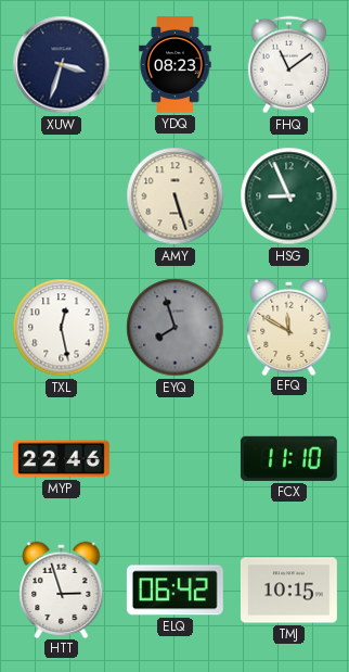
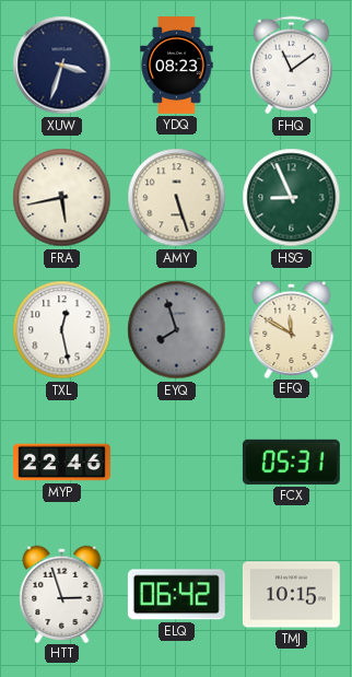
FRA: none -> 5:43 (62, 198)
FCX: 11:10 -> 05:31 (291, 462)
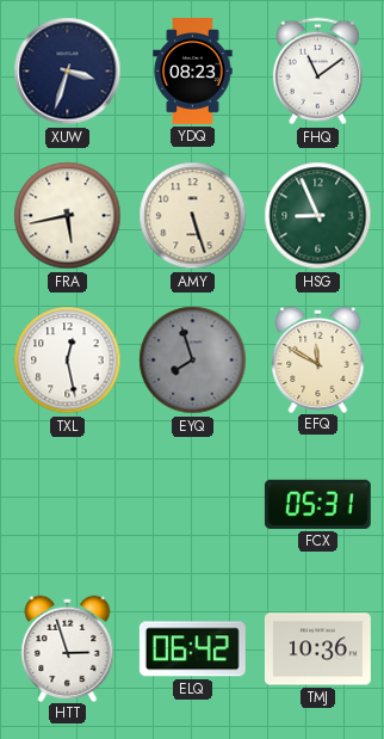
MYP: 22:46 -> none (62, 463)
TMJ: 10:15 -> 10:36 (318, 649)
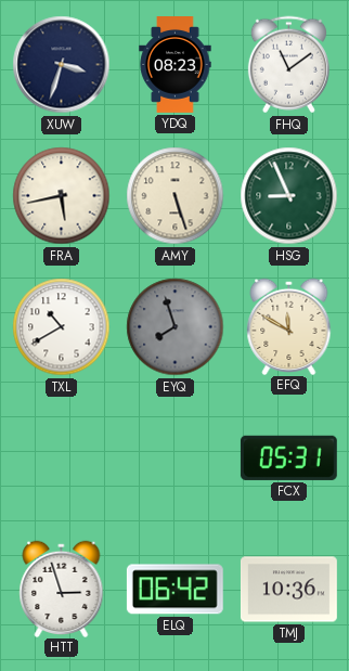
TXL: 12:28 -> 10:40 (62, 327)
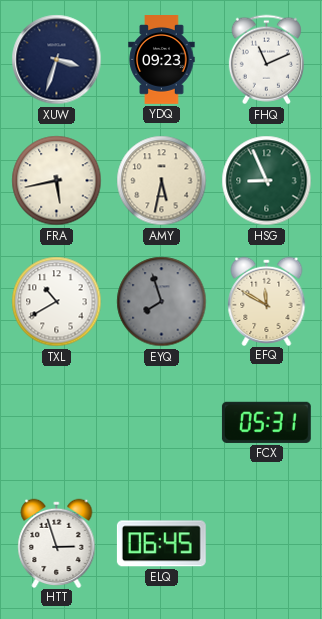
YDQ: 08:23 -> 09:23 (162, 60)
FHQ: 11:09 -> 11:11 (266, 60)
AMY: 5:27 -> 5:32 (162, 181)
ELQ: 06:42 -> 06:45 (161, 544)
TMJ: 10:36 -> none (289, 590)
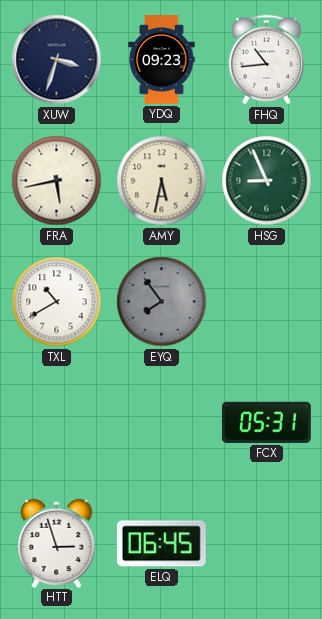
FHQ: 11:11 -> 10:44 (266, 60)
EYQ: 7:57 -> 7:54 (162, 302)
EFQ: 11:50 -> none (267, 301)
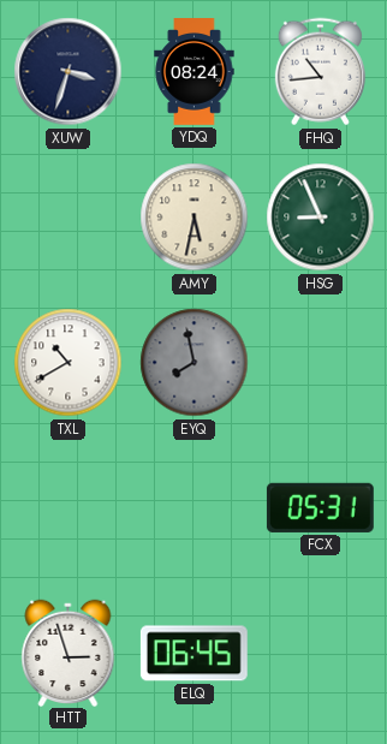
YDQ: 09:23 -> 08:24 (195, 72)
FRA: 5:43 -> none (57, 181)
EYQ: 7:54 -> 7:58 (195, 363)
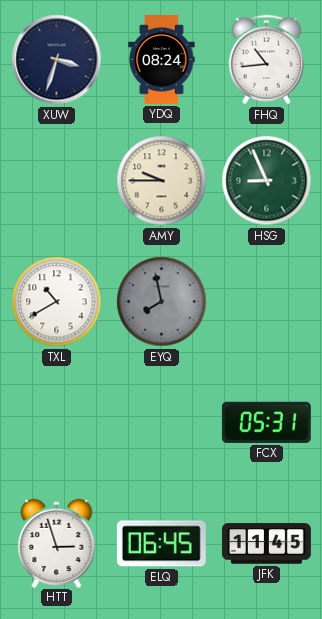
AMY: 5:32 -> 9:45 (162, 181)
JFK: none -> 11:45 (266, 544)
